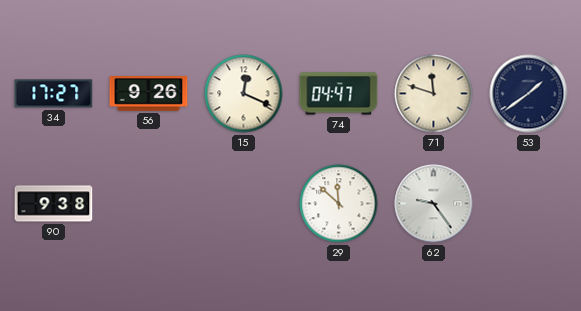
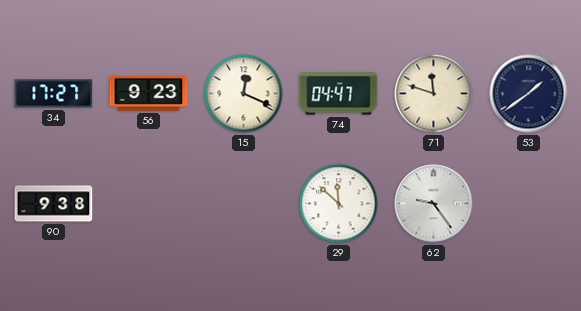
56: 9:26 -> 9:23 (149, 94)
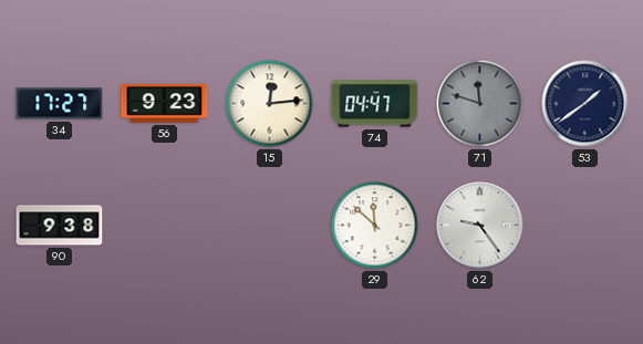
15: 12:19 -> 12:14 (270, 104)
71 dial: cream -> grey (480, 104)
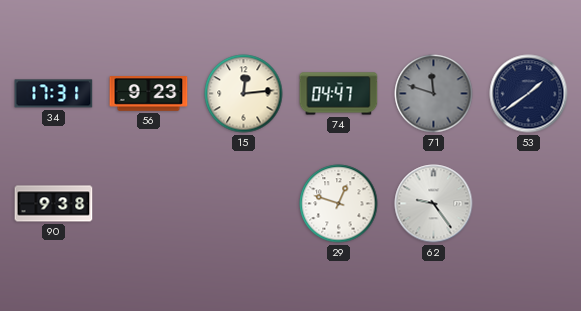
34: 17:27 -> 17:31 (54, 94)
29: 11:52 -> 12:48 (339, 204)
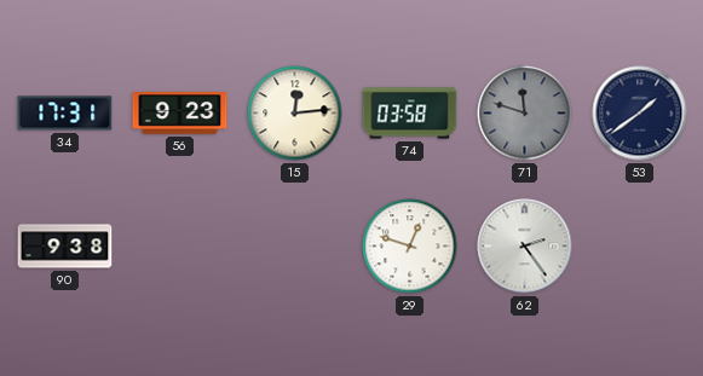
74: 04:47 -> 03:58 (410, 114)
62: 9:24 -> 2:24 (525, 247)
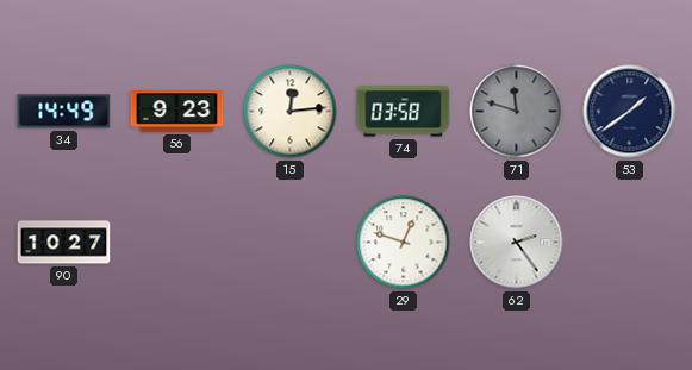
34: 17:31 -> 14:49 (64, 112)
90: 9:38 -> 10:27 (64, 243)
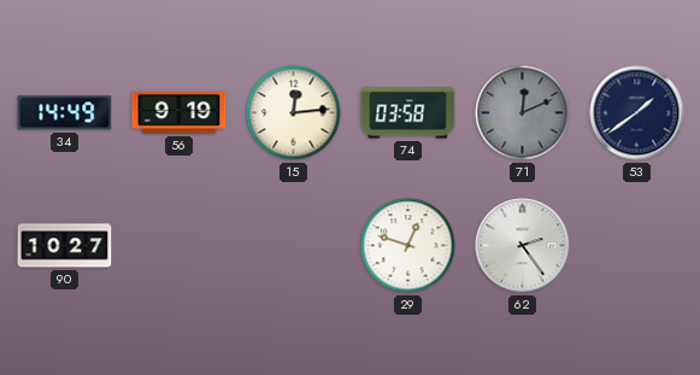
56: 9:23 -> 9:19 (180, 113)
71: 11:48 -> 12:11 (523, 113)
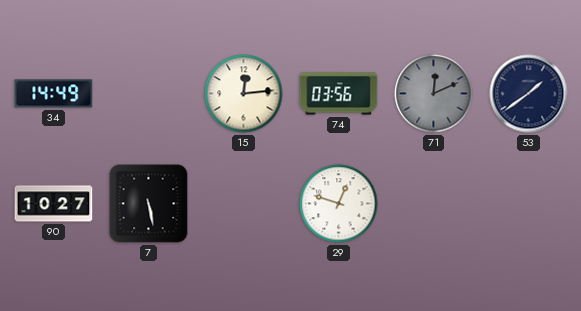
56: 9:19 -> none (180, 113)
74: 03:58 -> 03:56 (339, 94)
7: none -> 5:28 (149, 204)
62: 2:24 -> none (523, 246)
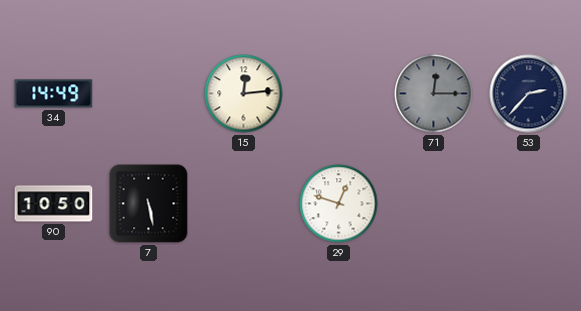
74: 03:56 -> none (339, 94)
71: 12:11 -> 12:15 (434, 94)
53: 1:39 -> 2:37 (529, 94)
90: 10:27 -> 10:50 (54, 204)
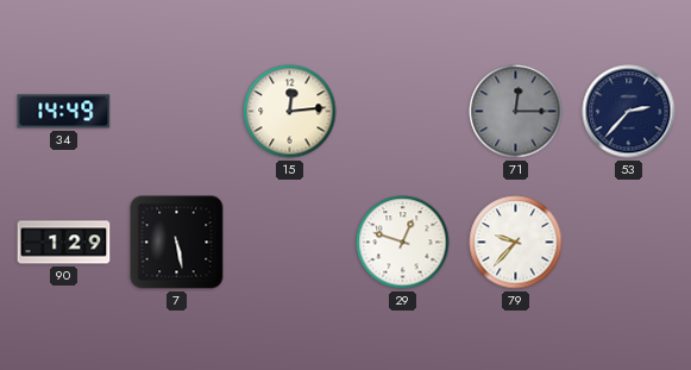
90: 10:50 -> 1:29 (64, 243)
79: none -> 9:37 (516, 243)
